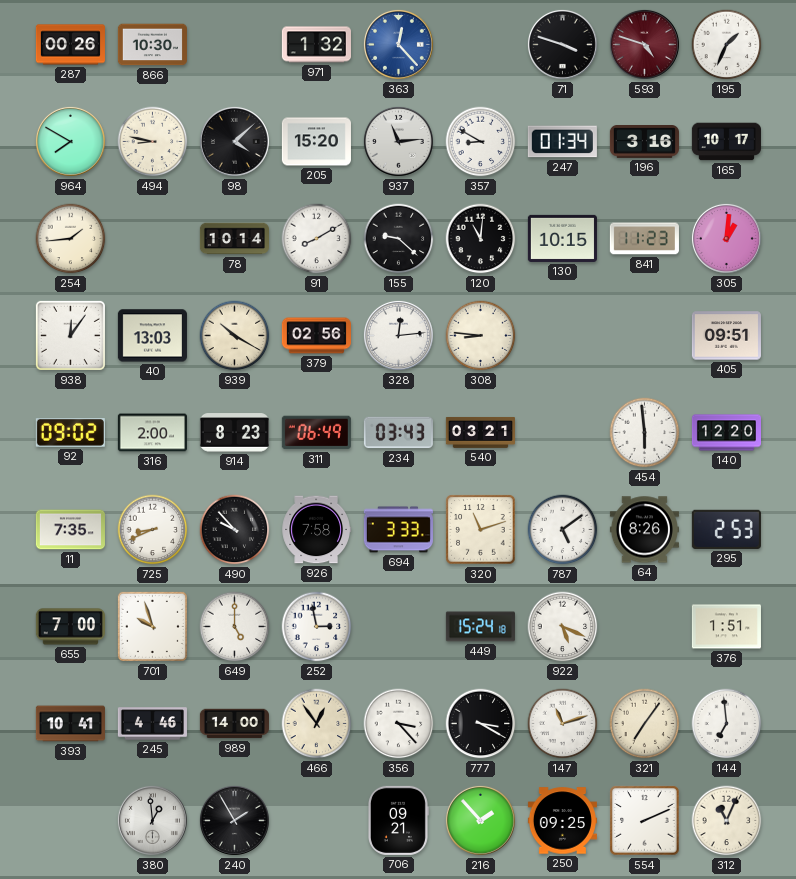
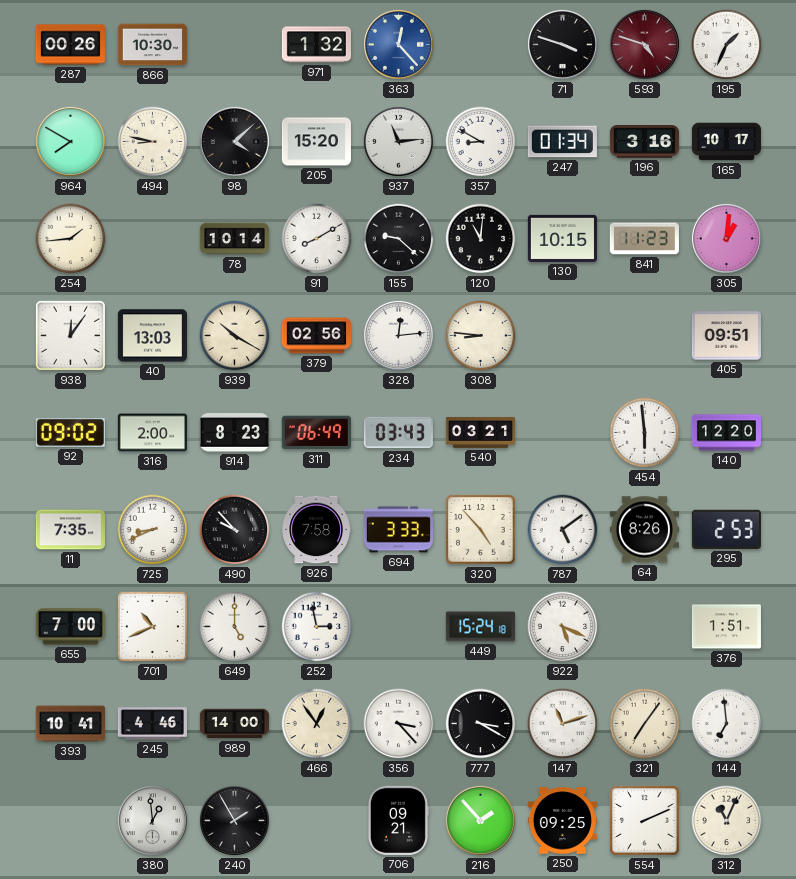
320: 11:12 -> 4:53 (481, 530)
701: 9:57 -> 10:41 (152, 626)
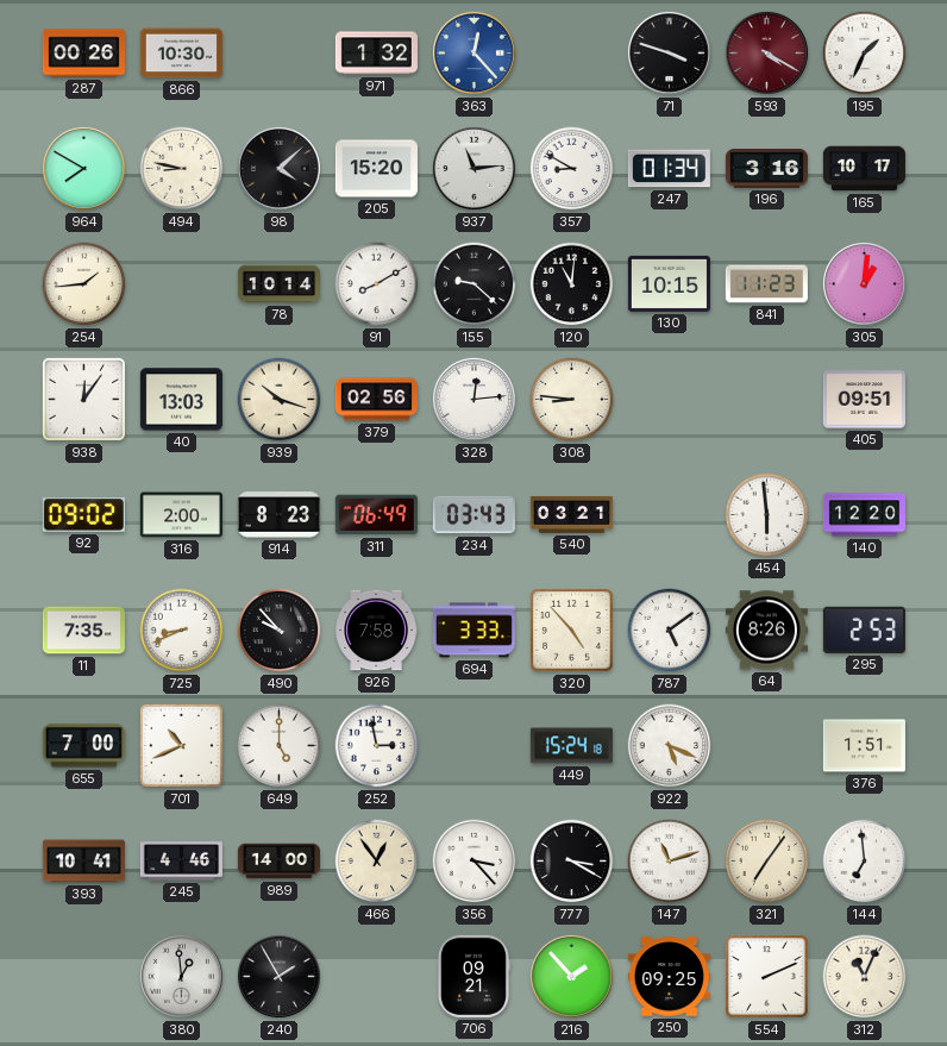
593: 4:48 -> 4:20 (766, 52)
939: 10:20 -> 10:18 (280, 400)
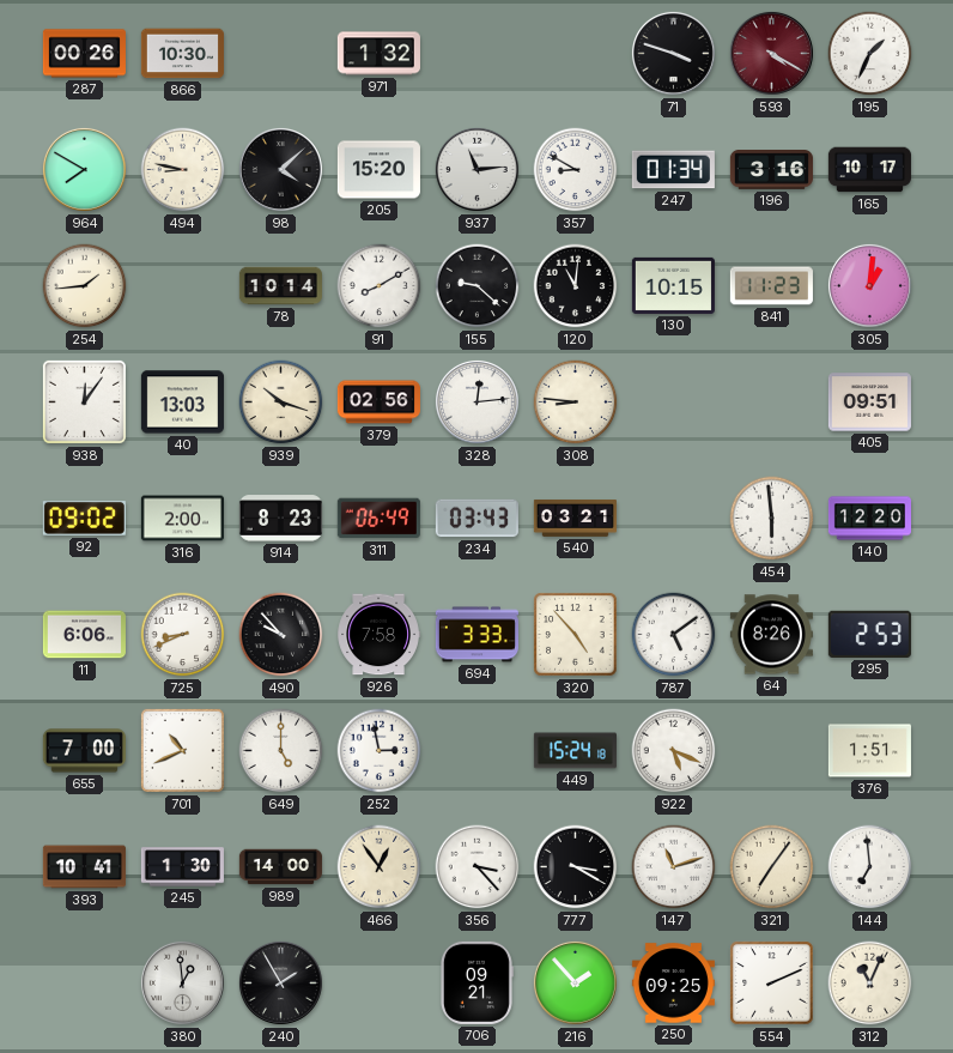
363: 12:23 -> none (473, 52)
11: 7:35 -> 6:06 (84, 635)
245: 4:46 -> 1:30 (182, 867)
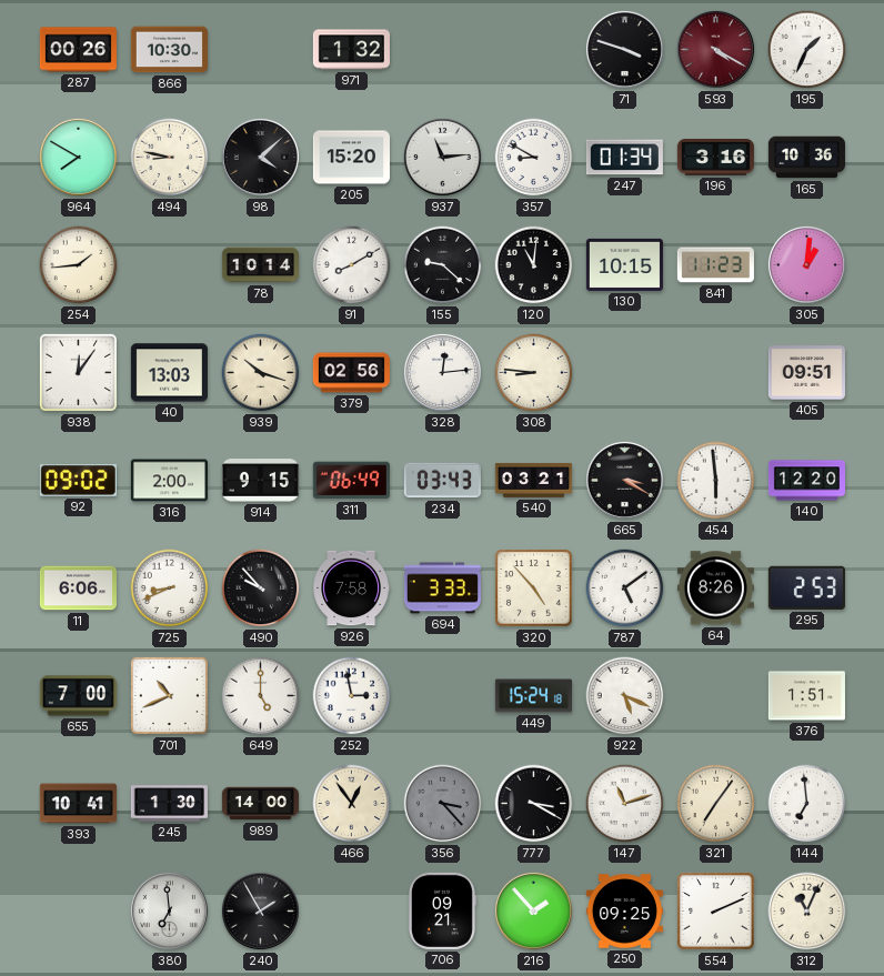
165: 10:17 -> 10:36 (806, 158)
914: 8:23 -> 9:15 (260, 481)
665: none -> 3:20 (624, 480)
356 dial: white -> grey (443, 804)
380: 12:59 -> 6:59 (169, 910)
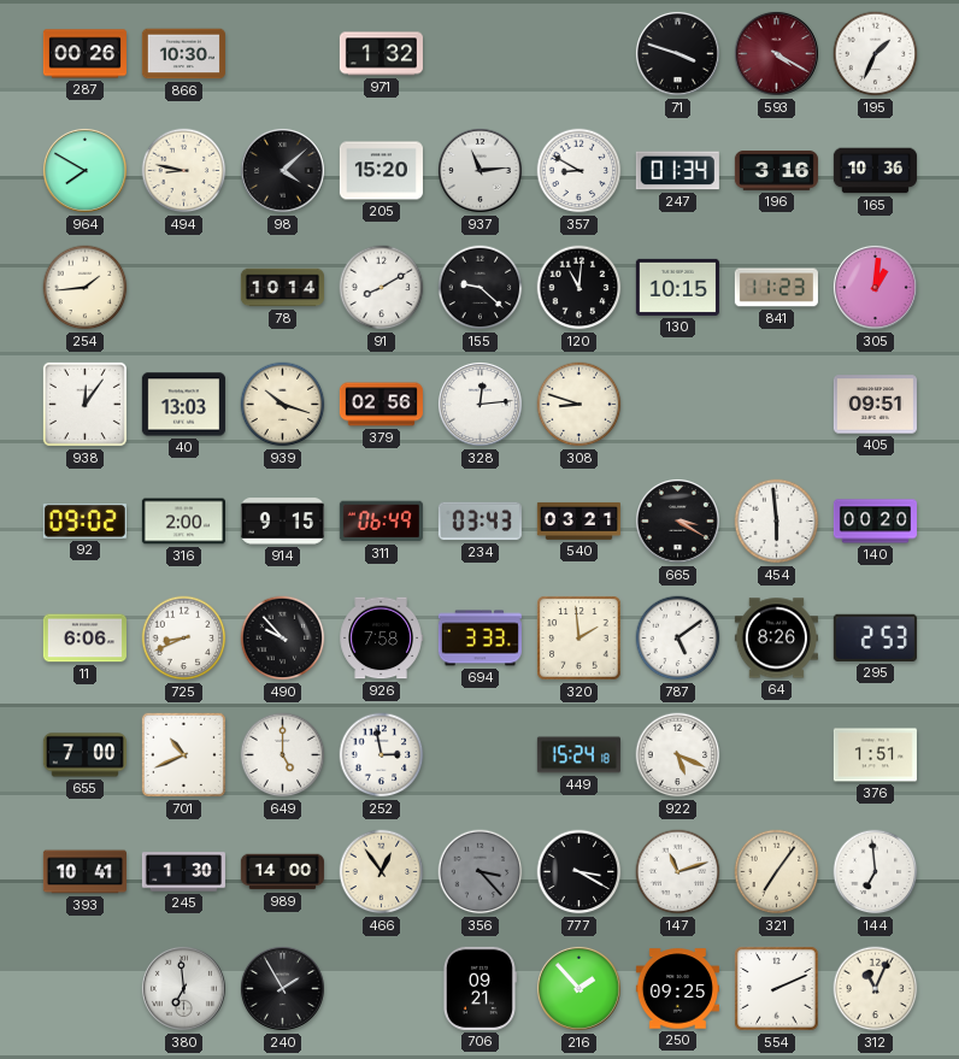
308: 8:46 -> 8:48 (579, 405)
140: 12:20 -> 00:20 (875, 522)
320: 4:53 -> 1:59 (579, 639)
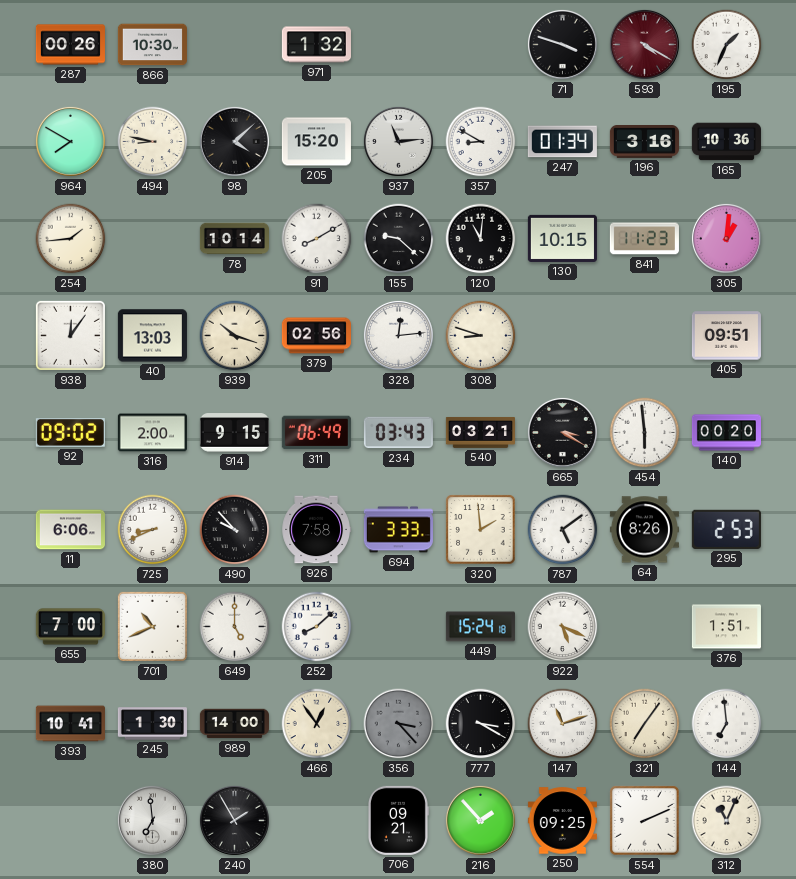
252: 2:58 -> 8:08 (317, 627)
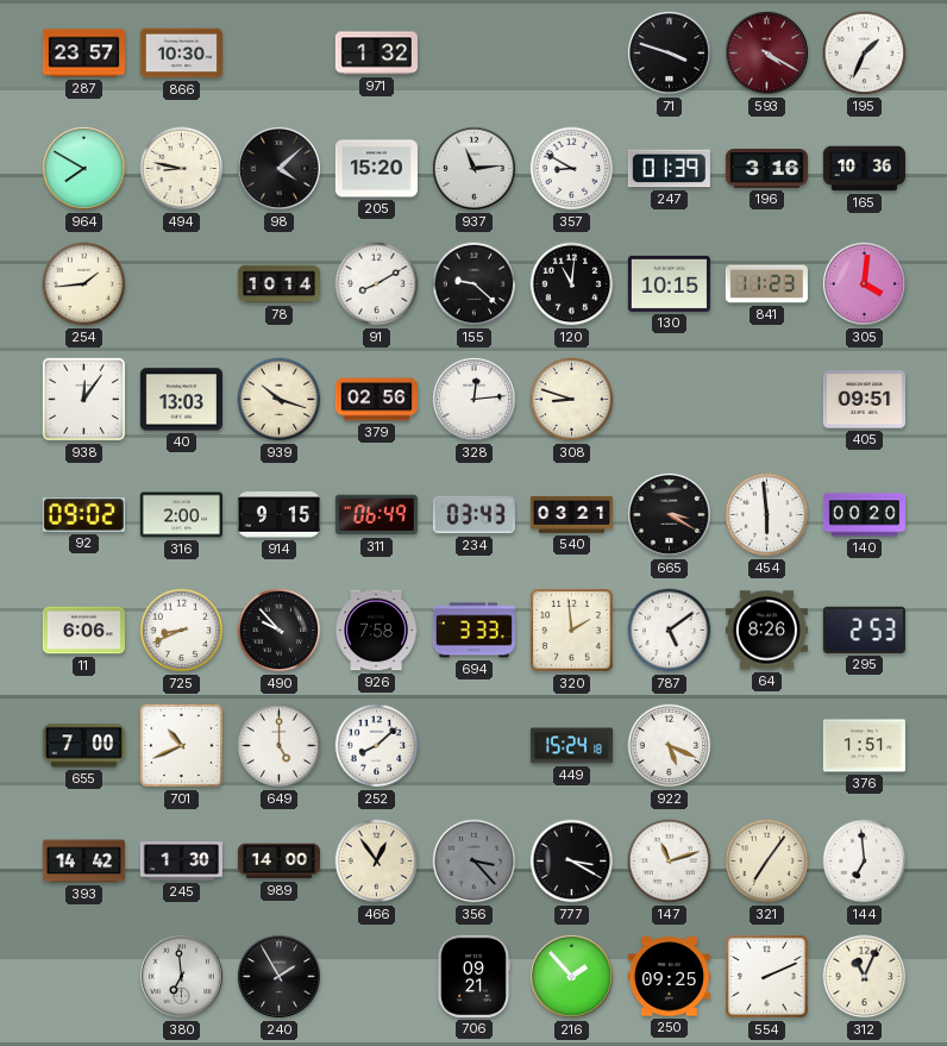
287: 00:26 -> 23:57 (83, 54)
247: 01:34 -> 01:39 (669, 169)
305: 1:01 -> 4:01 (864, 283)
393: 10:41 -> 14:42 (83, 862)
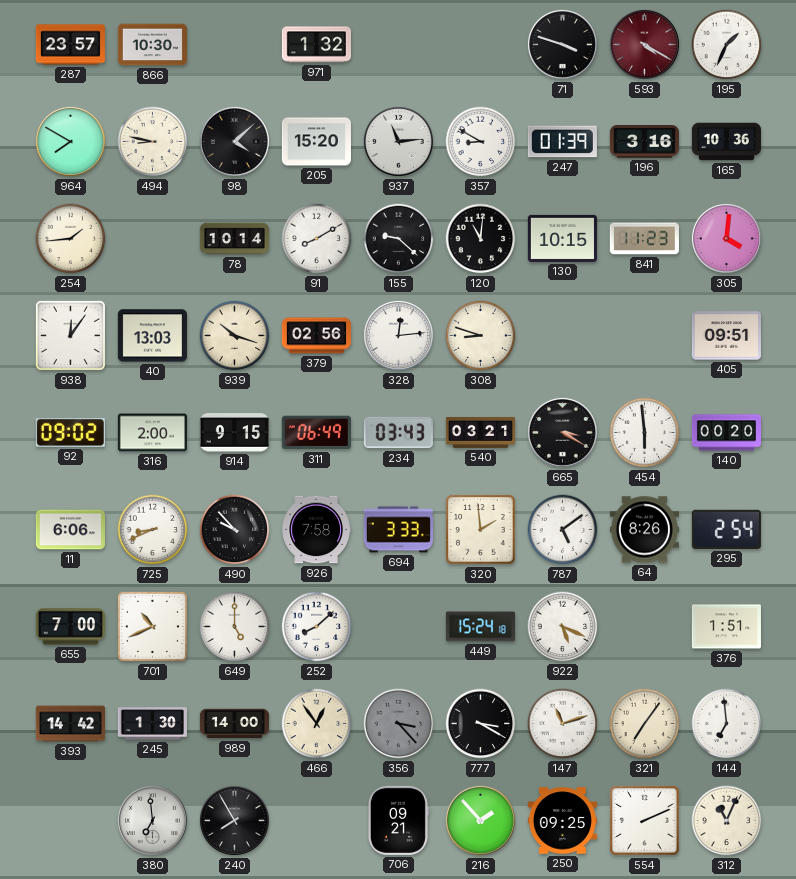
295: 2:53 -> 2:54 (726, 529)
240: 1:55 -> 7:55 (234, 820)
